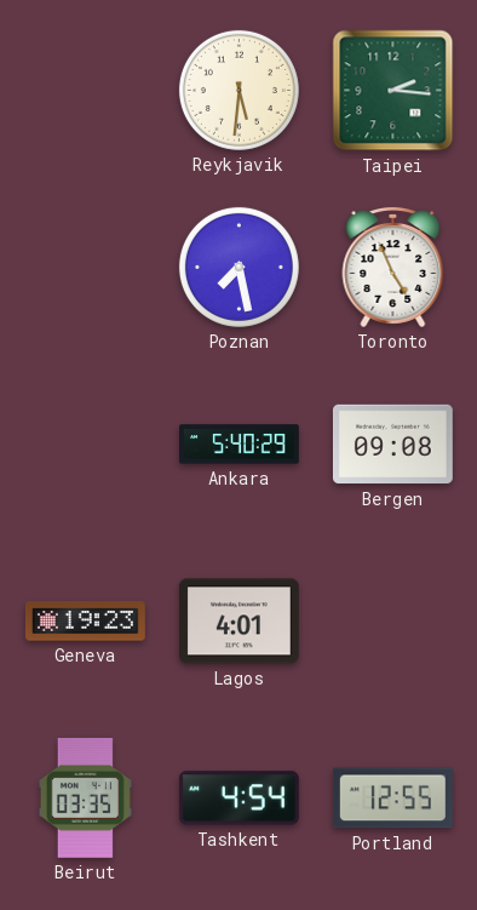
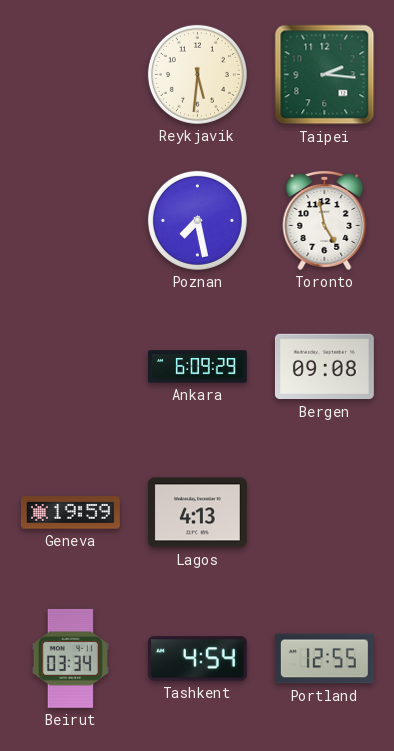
Toronto: 4:56 -> 4:58 (325, 220)
Ankara: 5:40 -> 6:09 (198, 367)
Geneva: 19:23 -> 19:59 (70, 513)
Lagos: 4:01 -> 4:13 (197, 513)
Beirut: 03:35 -> 03:34 (70, 658)
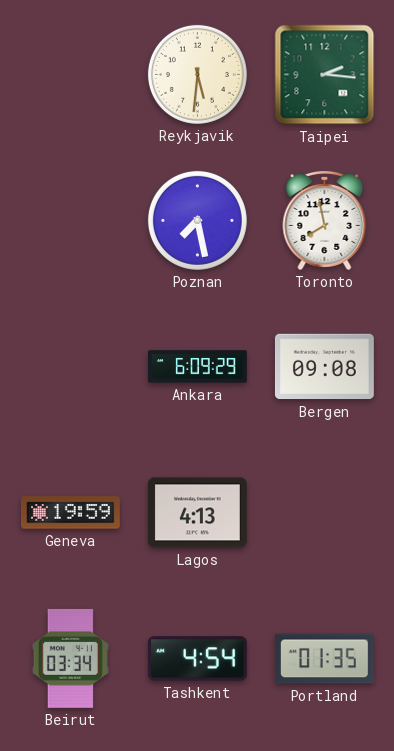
Toronto: 4:58 -> 7:58 (325, 220)
Portland: 12:55 -> 01:35 (324, 659)
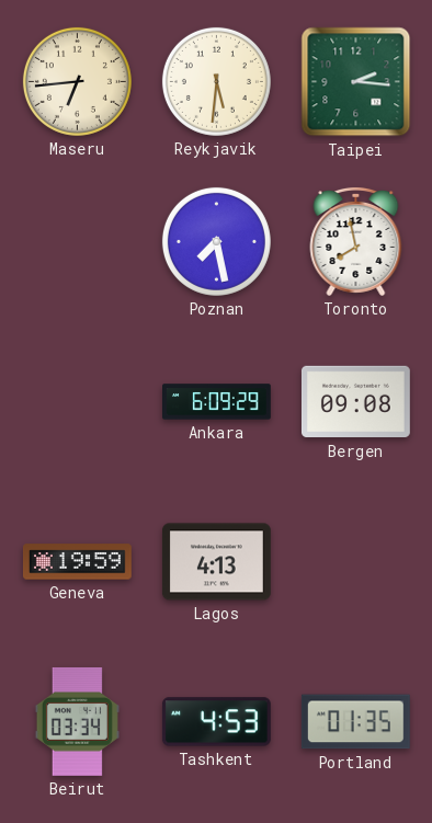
Maseru: none -> 6:44 (77, 81)
Tashkent: 4:54 -> 4:53 (216, 722)
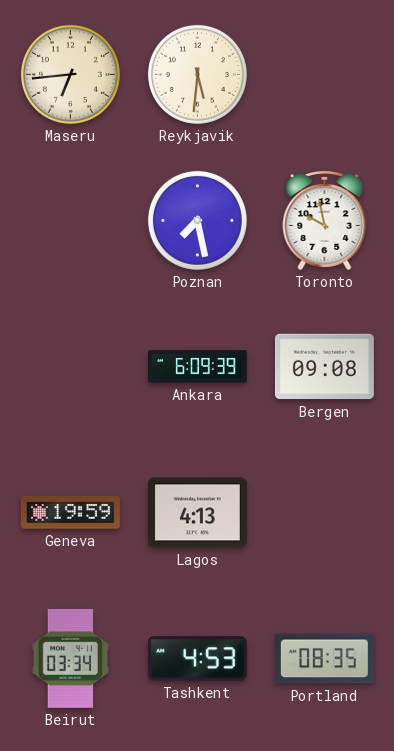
Taipei: 2:16 -> none (356, 82)
Toronto: 7:58 -> 9:58 (325, 220)
Ankara: 6:09:29 -> 6:09:39 (198, 367)
Portland: 01:35 -> 08:35 (324, 659)
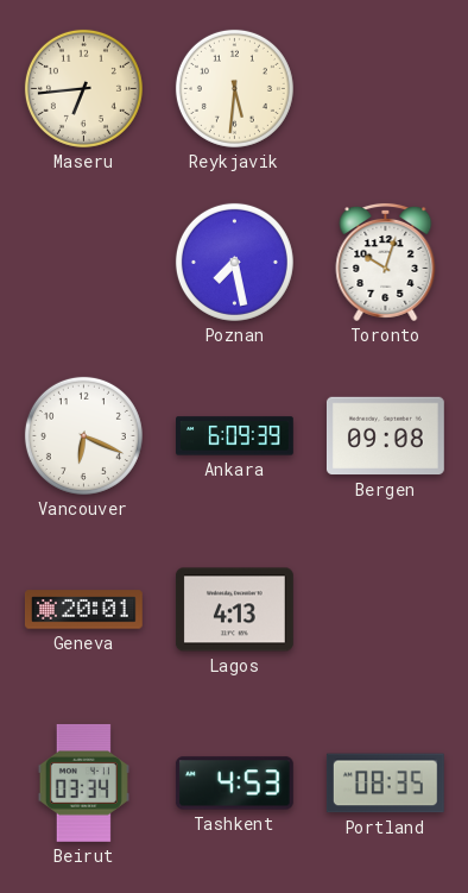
Toronto: 9:58 -> 10:03 (386, 262)
Vancouver: none -> 6:19 (83, 435)
Geneva: 19:59 -> 20:01 (83, 610)
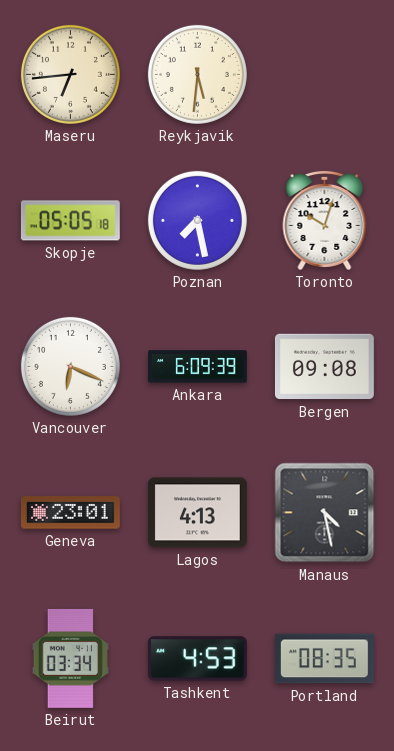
Skopje: none -> 05:05 (70, 221)
Geneva: 20:01 -> 23:01 (70, 513)
Manaus: none -> 4:28 (325, 513)
